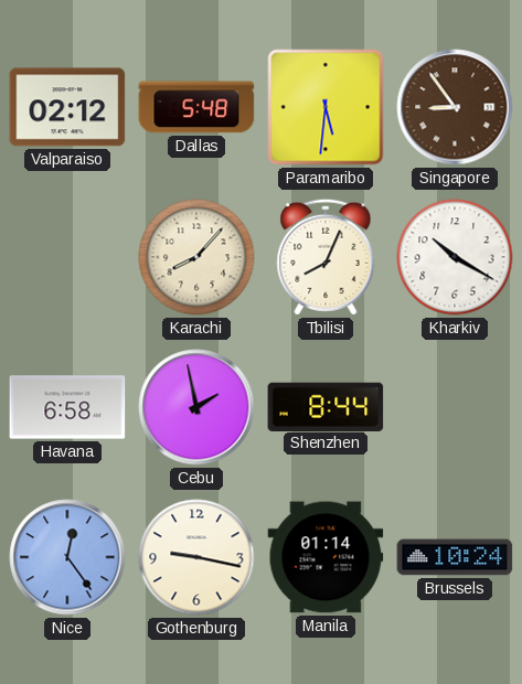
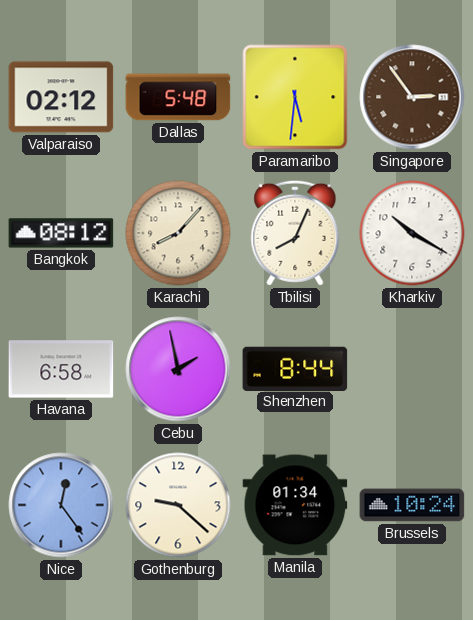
Singapore: 8:54 -> 2:54 (412, 97)
Bangkok: none -> 08:12 (61, 233)
Gothenburg: 9:17 -> 9:22 (178, 505)
Manila: 01:14 -> 01:34 (295, 505)
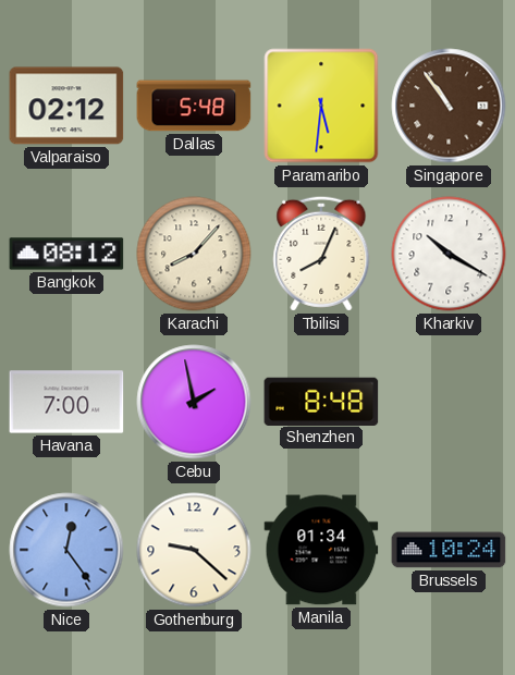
Singapore: 2:54 -> 10:54 (449, 106)
Havana: 6:58 -> 7:00 (66, 402)
Shenzhen: 8:44 -> 8:48 (321, 401)
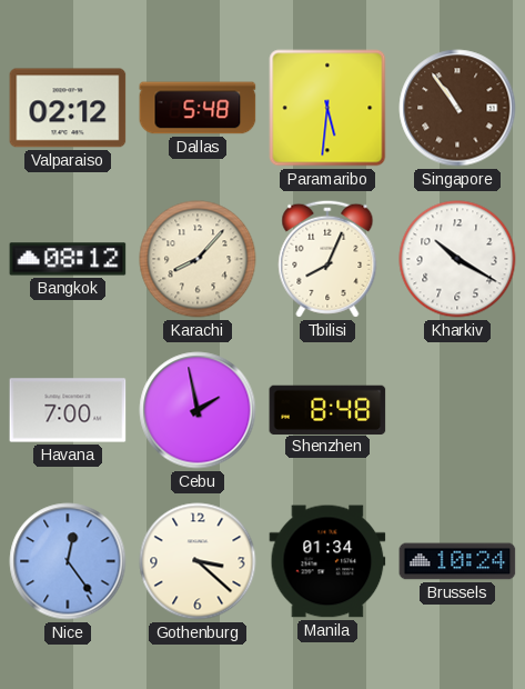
Gothenburg: 9:22 -> 3:22 (198, 561)
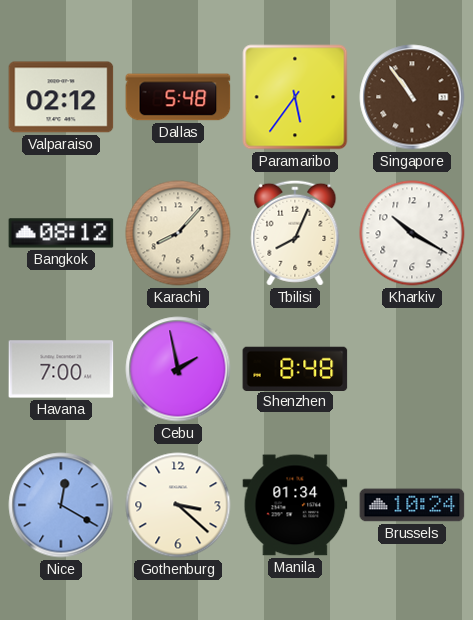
Paramaribo: 5:31 -> 5:36 (295, 97)
Nice: 12:24 -> 12:20 (61, 505)
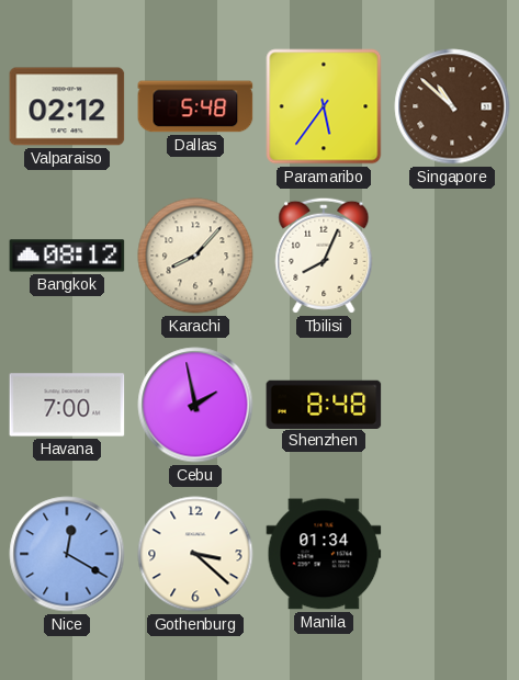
Singapore: 10:54 -> 10:52 (452, 106)
Kharkiv: 10:20 -> none (412, 233)
Brussels: 10:24 -> none (412, 505)
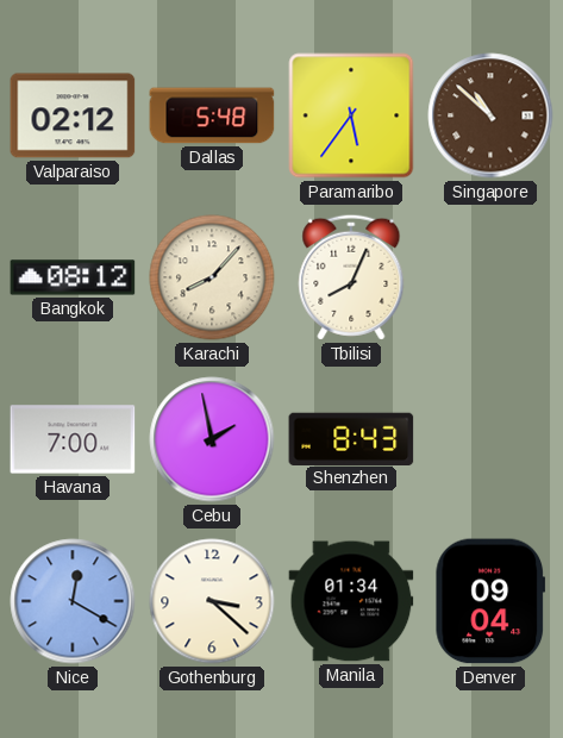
Shenzhen: 8:48 -> 8:43 (351, 438)
Denver: none -> 09:04 (490, 601)
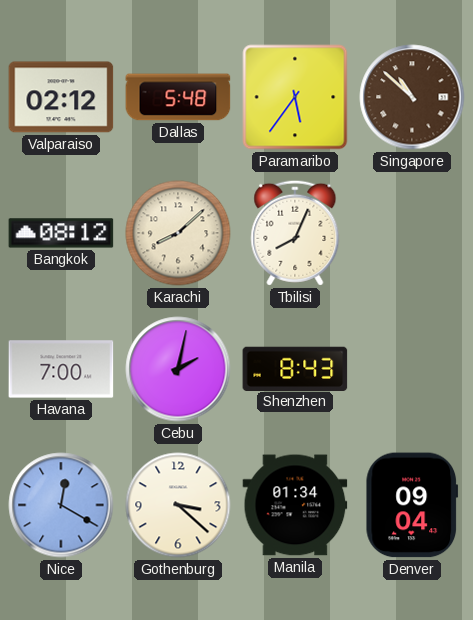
Karachi: 8:07 -> 8:08 (178, 233)
Cebu: 1:58 -> 2:02 (178, 369)
